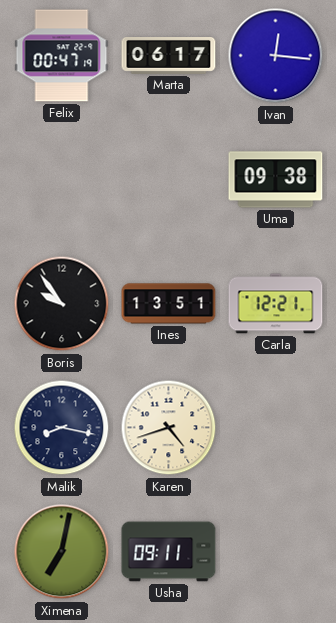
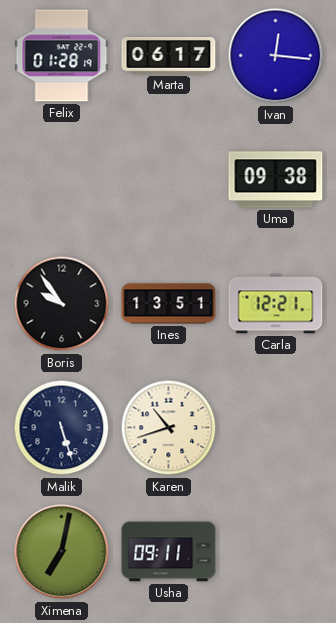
Felix: 00:47 -> 01:28 (62, 56)
Malik: 8:17 -> 5:27 (62, 428)
Karen: 4:42 -> 10:42 (169, 428)
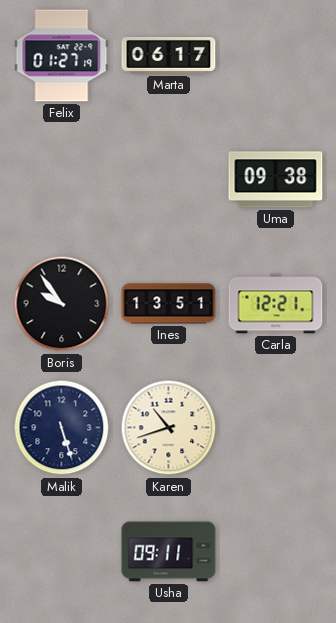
Felix: 01:28 -> 01:27 (62, 56)
Ivan: 12:16 -> none (276, 56)
Ximena: 7:02 -> none (62, 552)
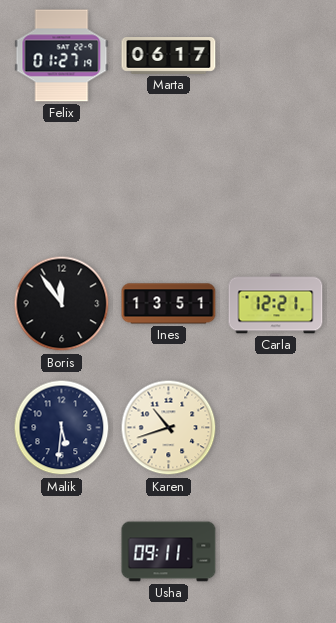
Uma: 09:38 -> none (276, 180)
Boris: 9:54 -> 11:54 (62, 304)
Malik: 5:27 -> 5:31 (62, 428)
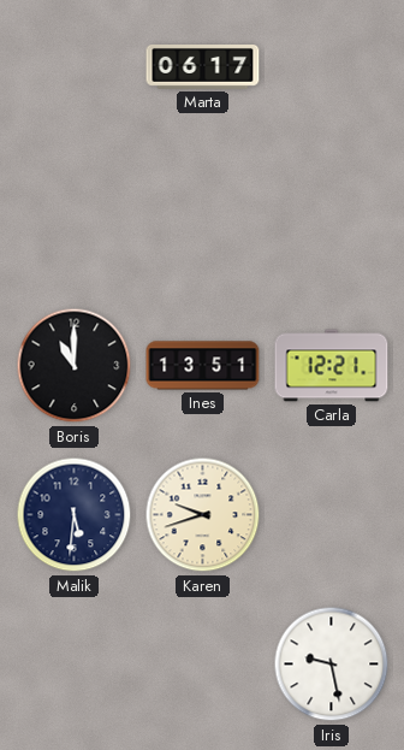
Felix: 01:27 -> none (62, 56)
Boris: 11:54 -> 11:00 (75, 366)
Karen: 10:42 -> 9:42 (203, 515)
Usha: 09:11 -> none (169, 552)
Iris: none -> 9:28 (332, 665)
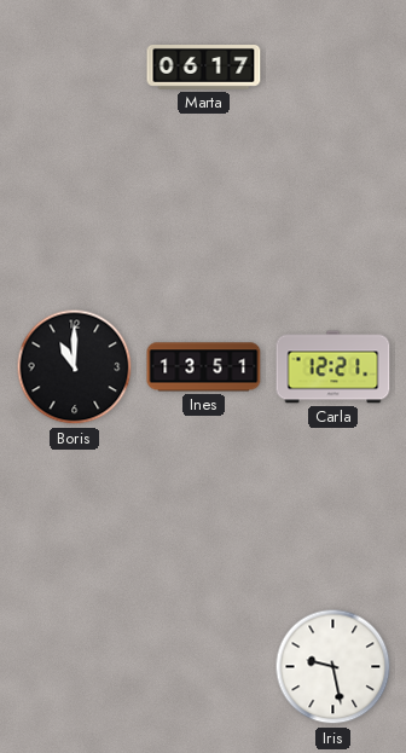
Malik: 5:31 -> none (75, 515)
Karen: 9:42 -> none (203, 515)
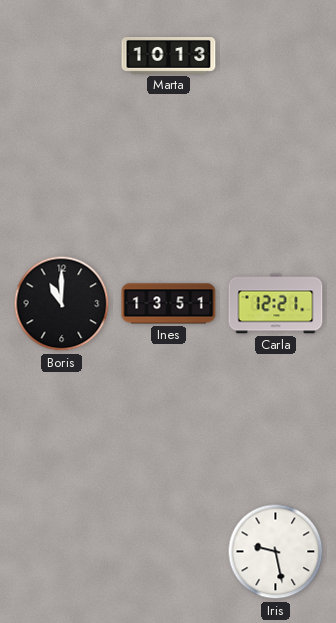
Marta: 06:17 -> 10:13 (169, 56)
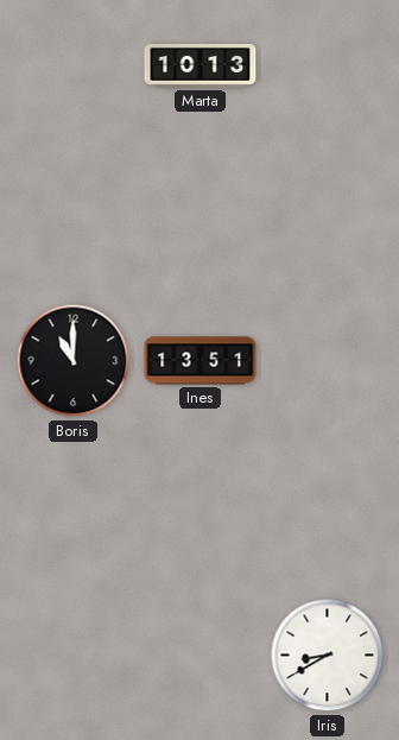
Carla: 12:21 -> none (276, 304)
Iris: 9:28 -> 8:40 (328, 656)
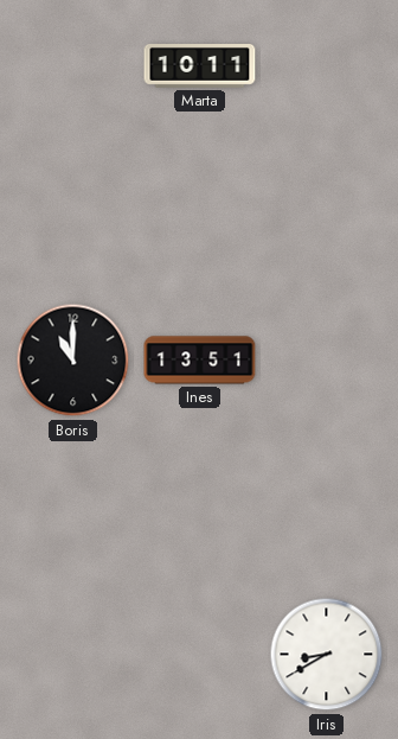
Marta: 10:13 -> 10:11 (200, 66)
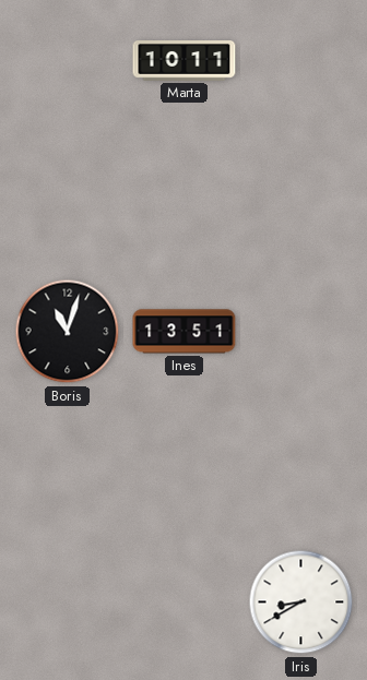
Boris: 11:00 -> 11:03 (68, 332)
